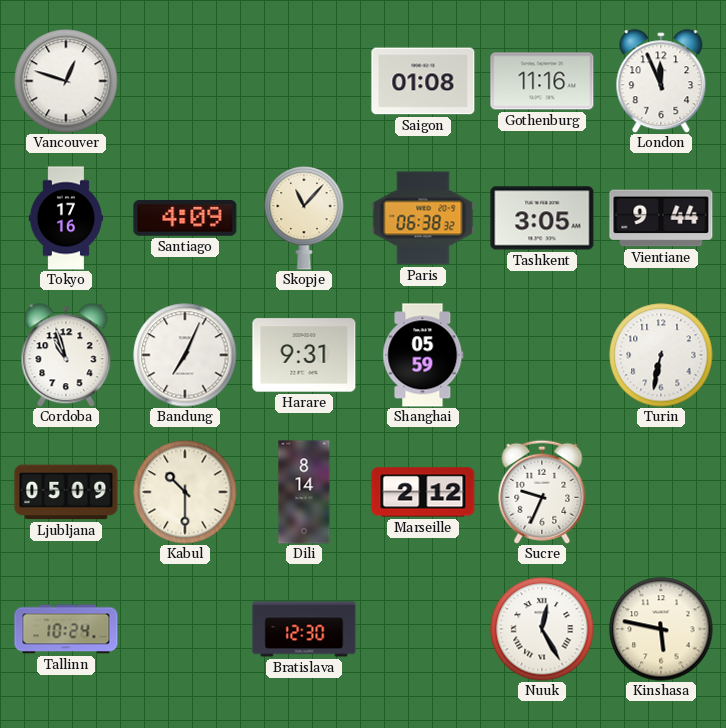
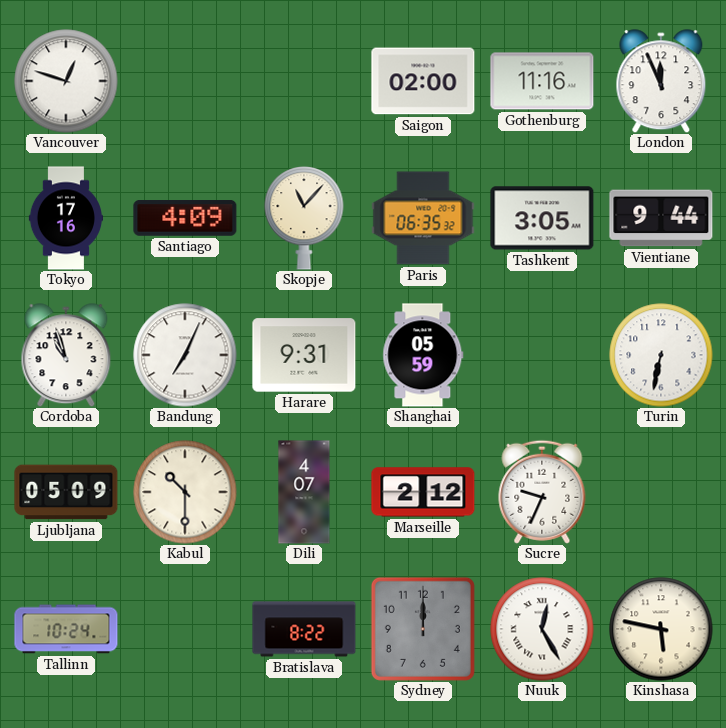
Saigon: 01:08 -> 02:00 (423, 81)
Paris: 06:38 -> 06:35 (423, 218)
Dili: 8:14 -> 4:07 (304, 492)
Bratislava: 12:30 -> 8:22 (304, 629)
Sydney: none -> 12:00 (423, 629)
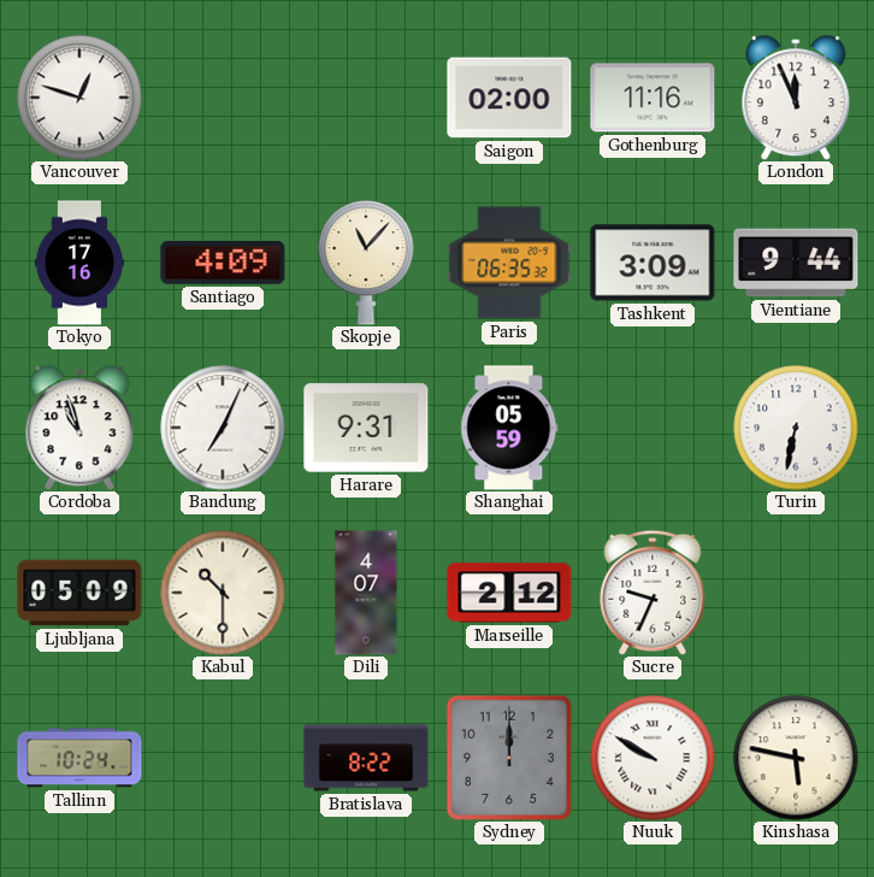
Tashkent: 3:05 -> 3:09 (652, 263)
Nuuk: 12:25 -> 9:50 (652, 758)
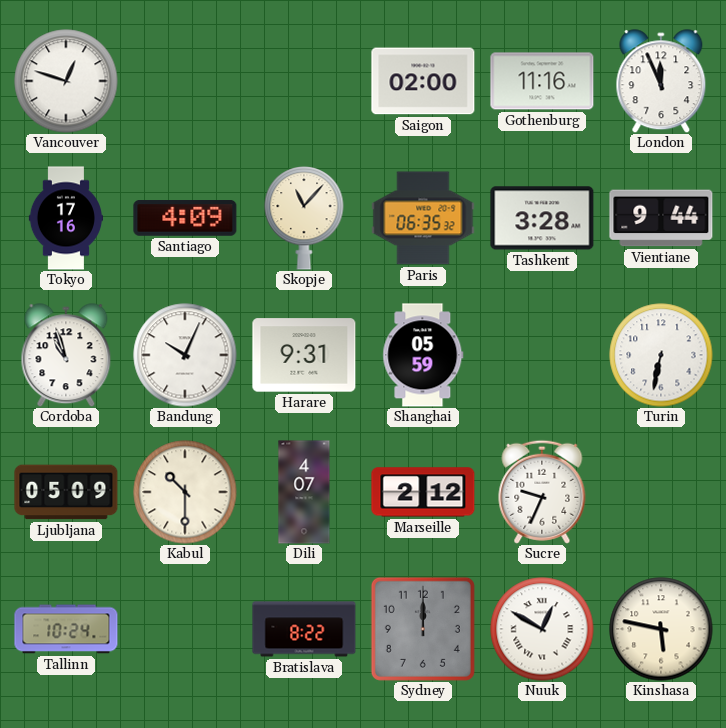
Tashkent: 3:09 -> 3:28 (542, 218)
Bandung: 7:04 -> 10:04 (185, 355)
Nuuk: 9:50 -> 12:50 (542, 629)
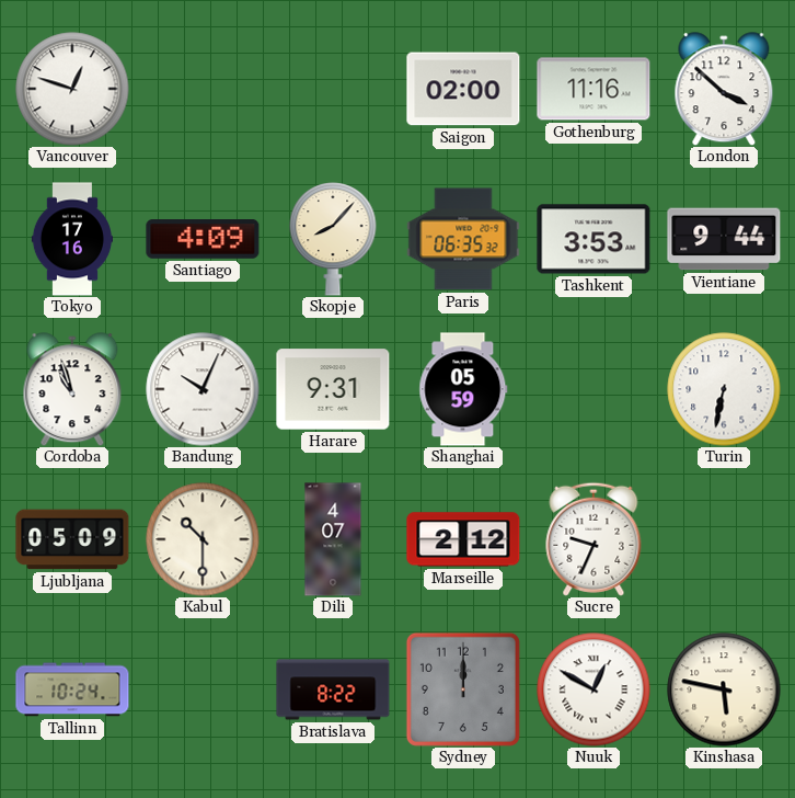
London: 11:56 -> 3:52 (724, 89)
Skopje: 11:07 -> 8:07 (333, 240)
Tashkent: 3:28 -> 3:53 (594, 239)
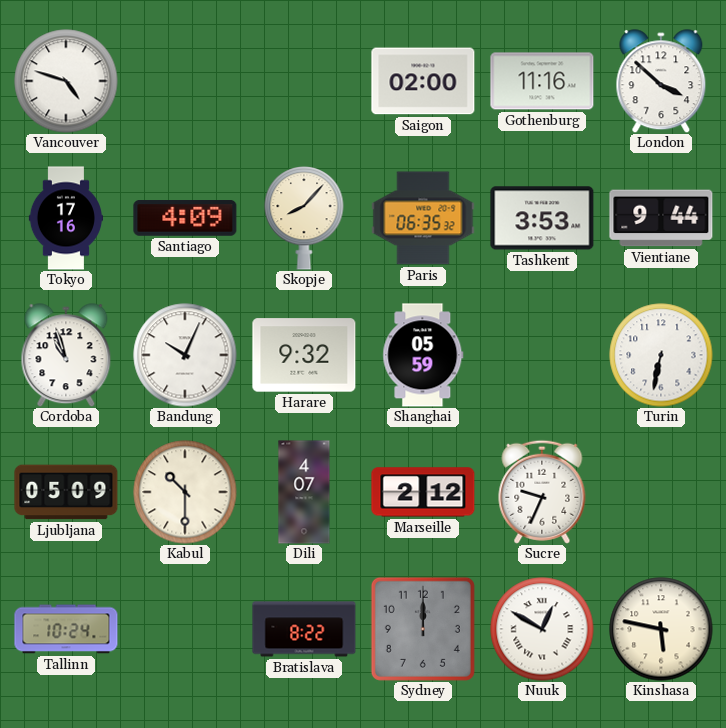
Vancouver: 12:48 -> 4:48 (66, 81)
Harare: 9:31 -> 9:32 (304, 355)
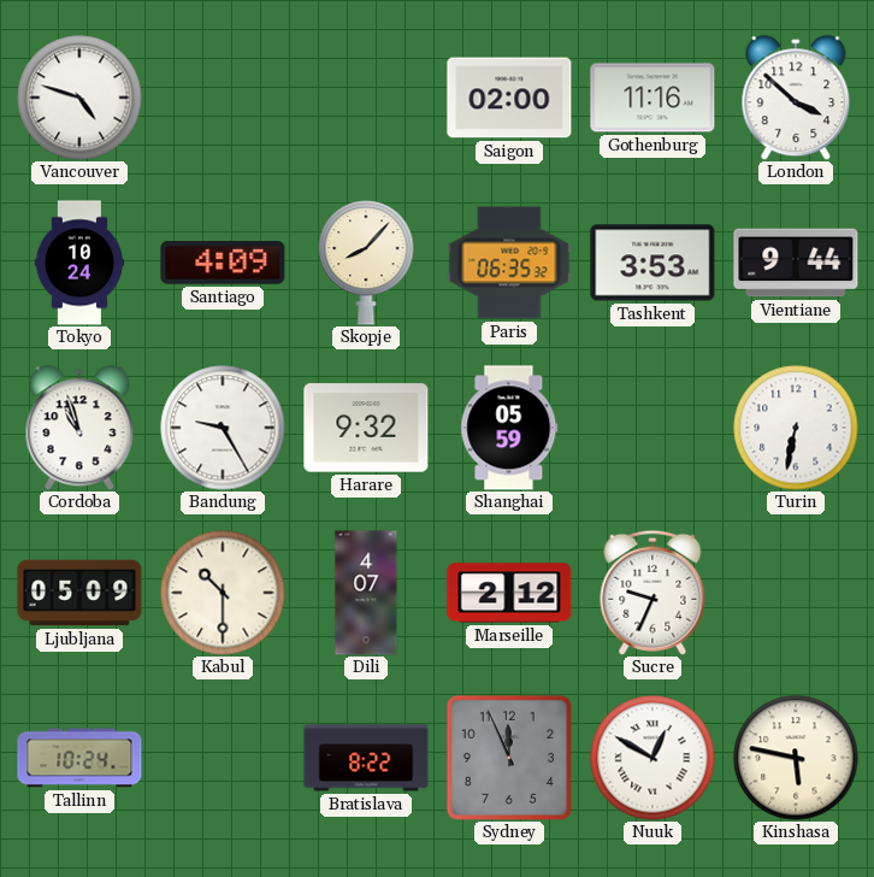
Tokyo: 17:16 -> 10:24 (78, 263)
Bandung: 10:04 -> 9:25 (223, 428)
Sydney: 12:00 -> 11:56 (509, 758)
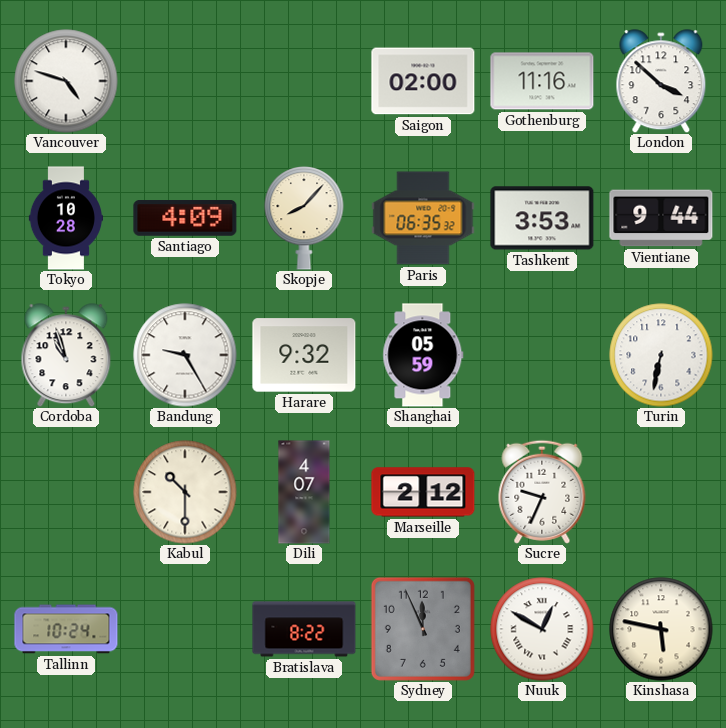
Tokyo: 10:24 -> 10:28 (65, 218)
Ljubljana: 05:09 -> none (79, 593)
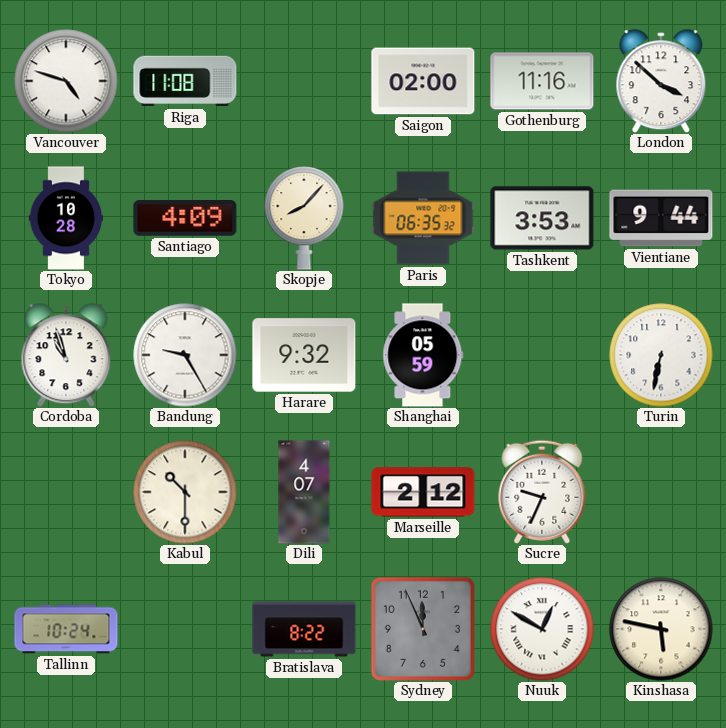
Riga: none -> 11:08 (185, 81)
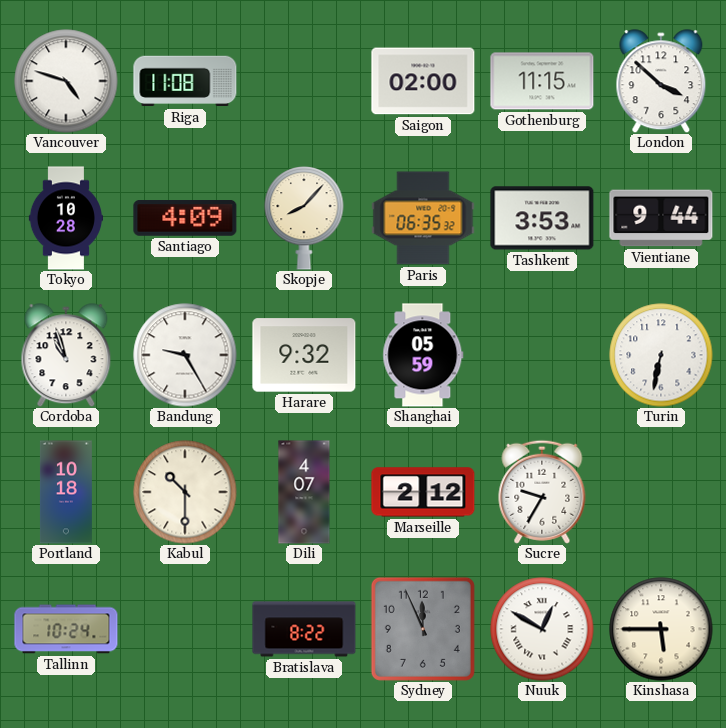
Gothenburg: 11:16 -> 11:15 (542, 81)
Portland: none -> 10:18 (66, 492)
Sucre: 9:34 -> 9:35 (542, 492)
Kinshasa: 5:47 -> 5:45 (661, 629)
